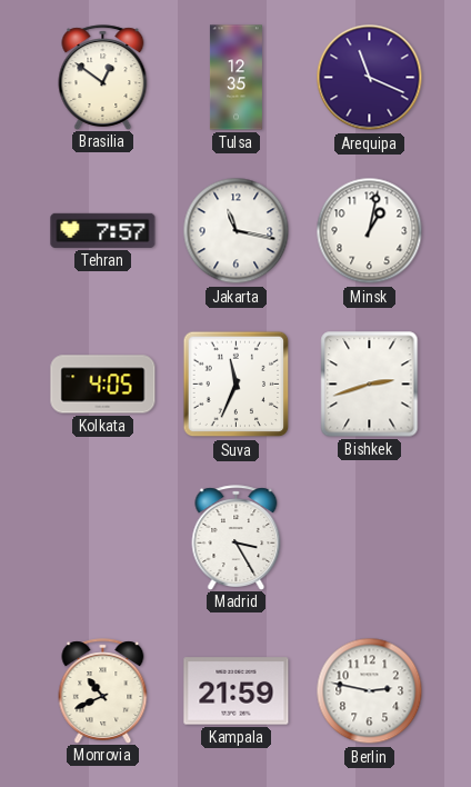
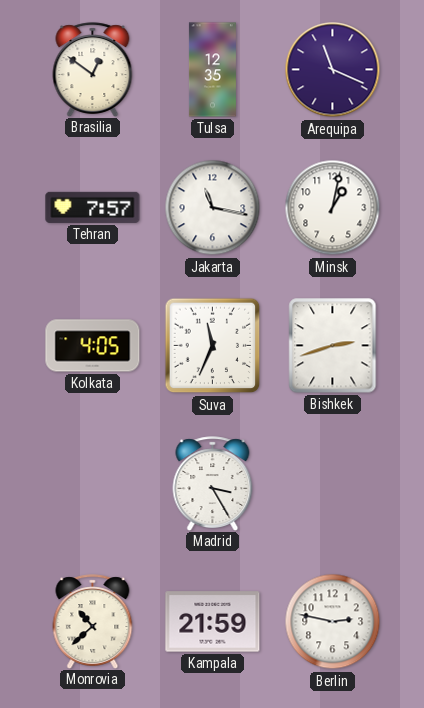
Monrovia: 10:41 -> 10:38 (93, 621)
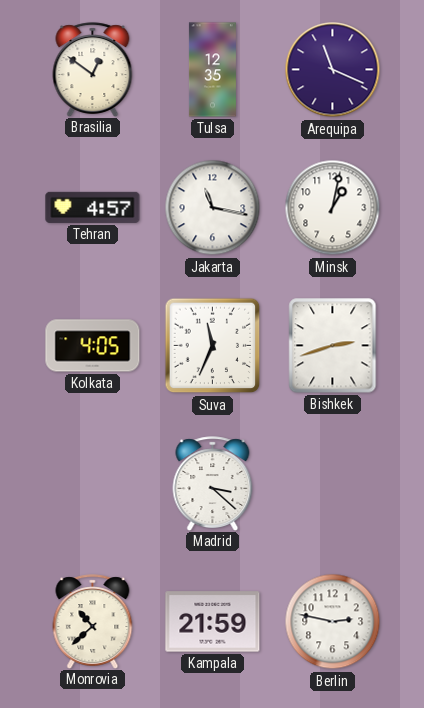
Tehran: 7:57 -> 4:57 (93, 207)
Madrid: 3:25 -> 3:22 (213, 483)
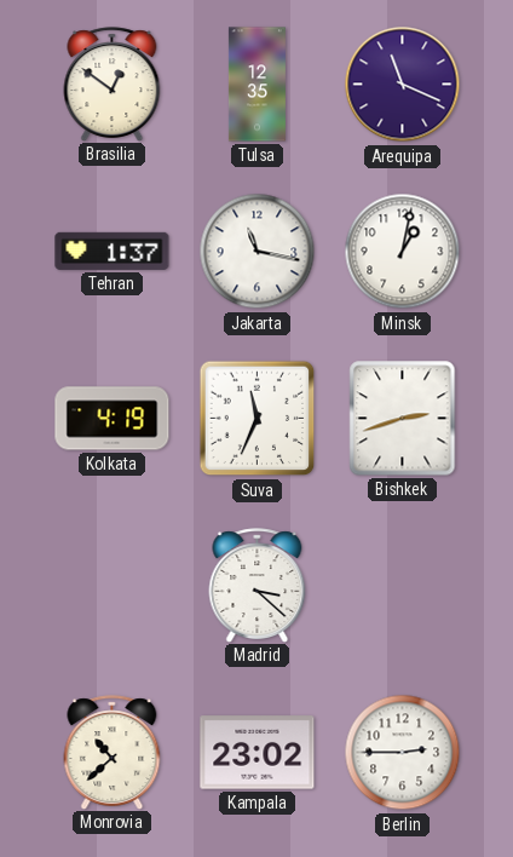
Tehran: 4:57 -> 1:37 (113, 251)
Kolkata: 4:05 -> 4:19 (113, 419)
Kampala: 21:59 -> 23:02 (258, 753)
Berlin: 2:47 -> 2:45 (403, 753)
